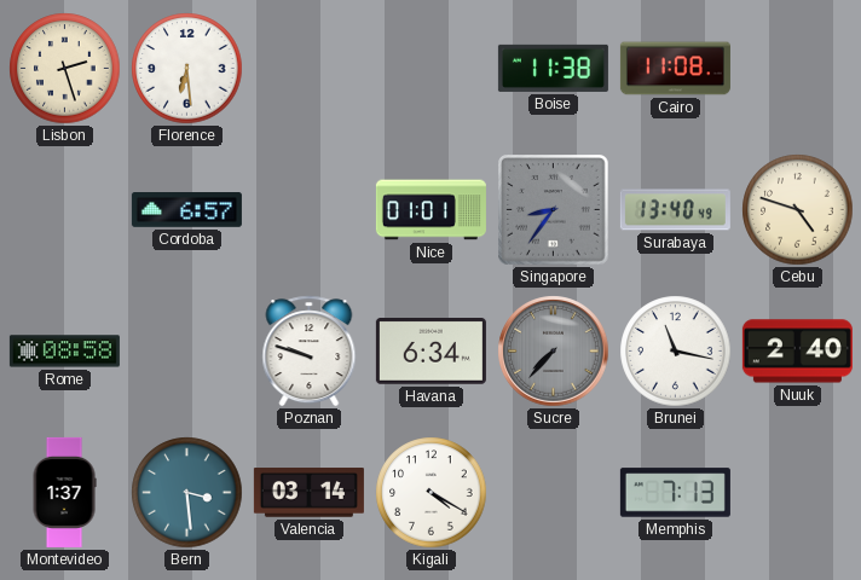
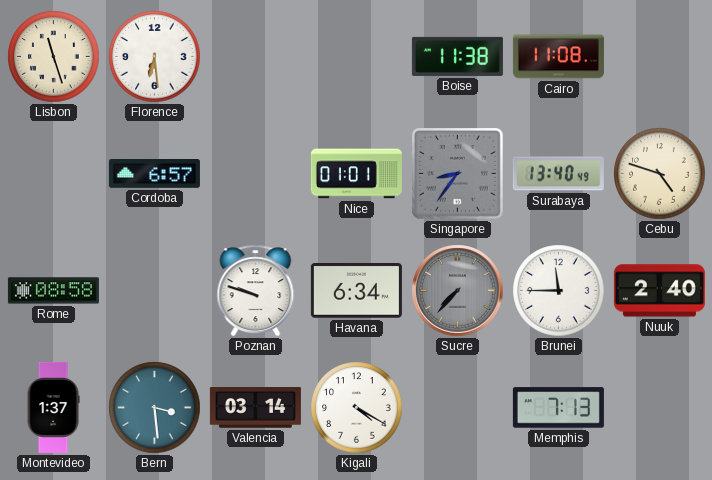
Lisbon: 2:27 -> 11:27 (54, 57)
Brunei: 11:17 -> 11:45 (559, 291)
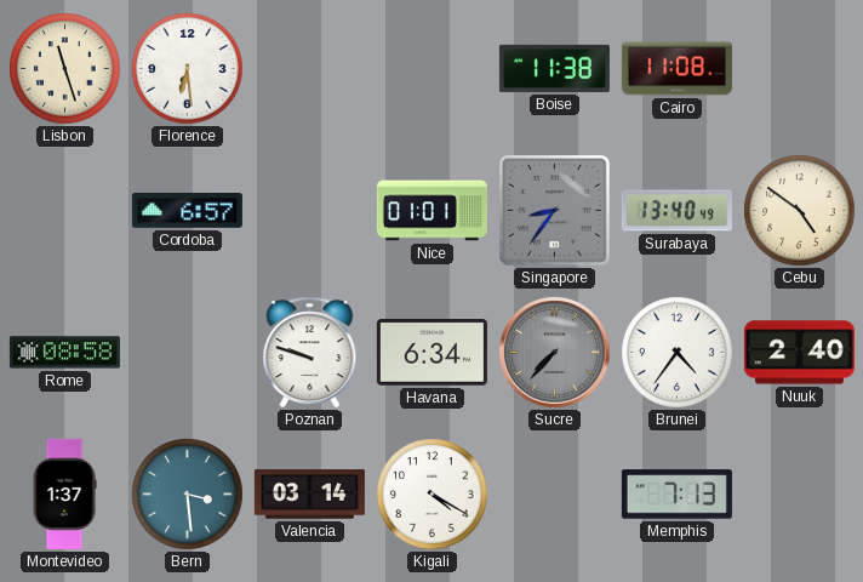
Cebu: 4:48 -> 4:51 (800, 211)
Brunei: 11:45 -> 4:36 (678, 353)
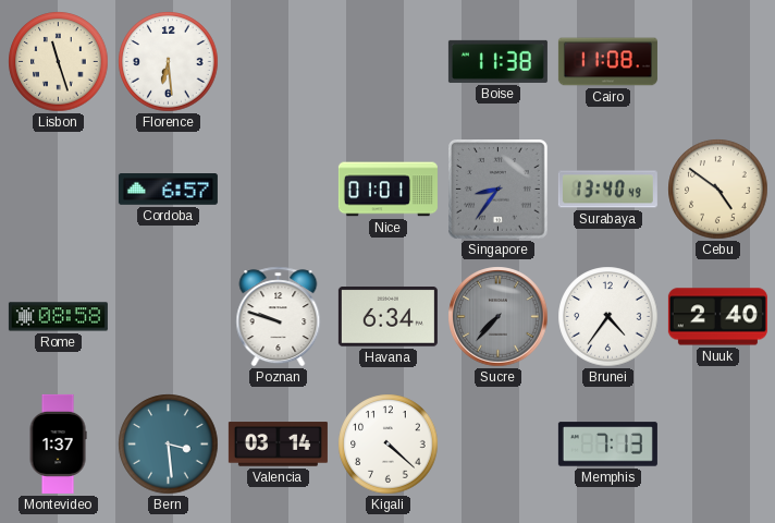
Kigali: 4:20 -> 4:22 (389, 445)
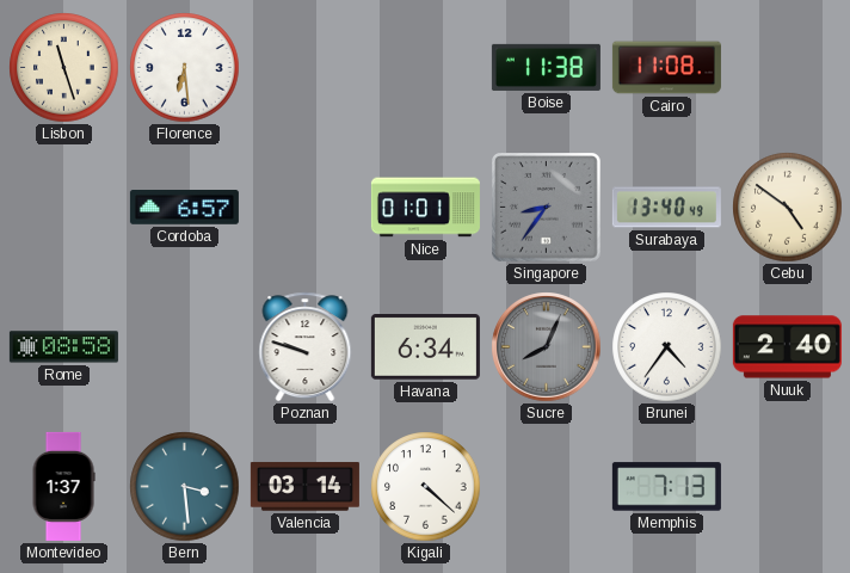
Sucre: 7:37 -> 8:04 (547, 347)
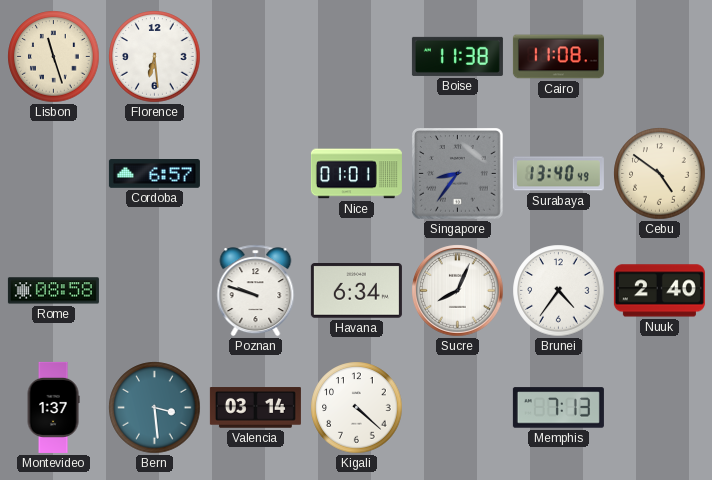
Sucre dial: grey -> white (458, 291)
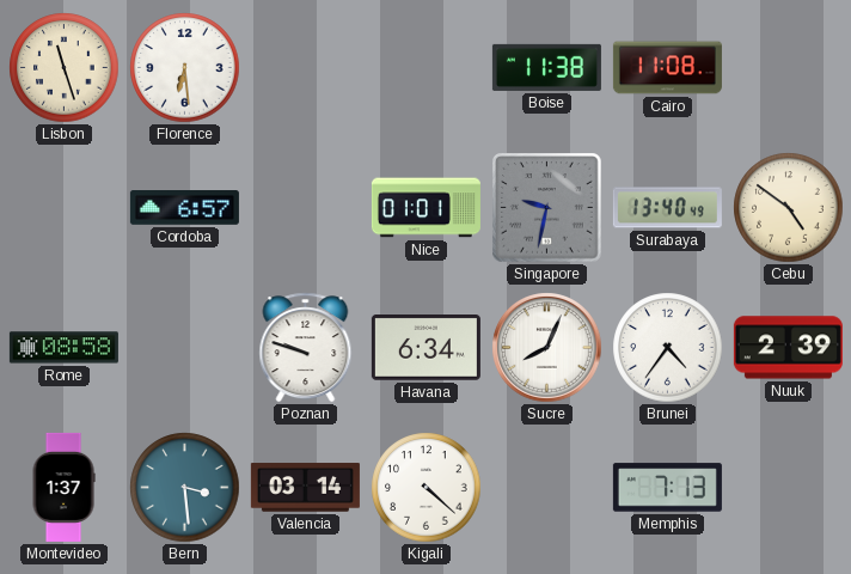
Singapore: 8:36 -> 9:32 (547, 208)
Nuuk: 2:40 -> 2:39 (788, 348)
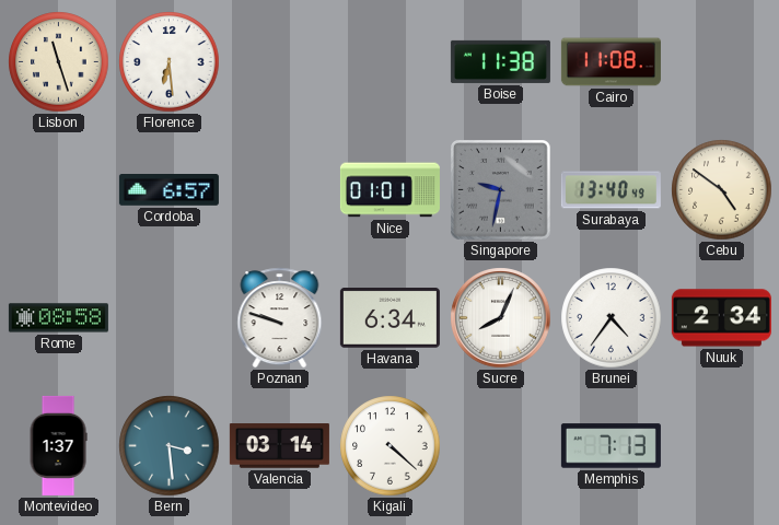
Nuuk: 2:39 -> 2:34 (721, 318)
